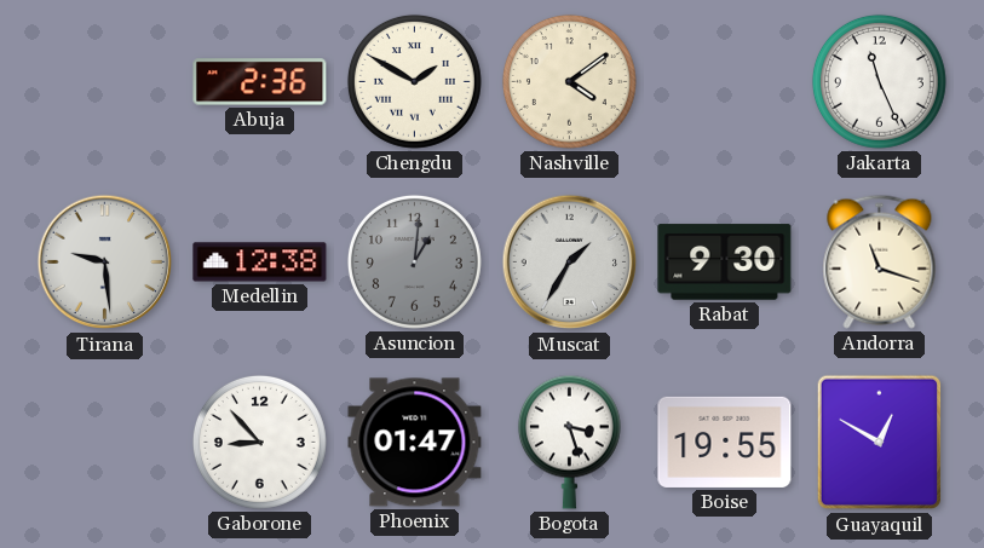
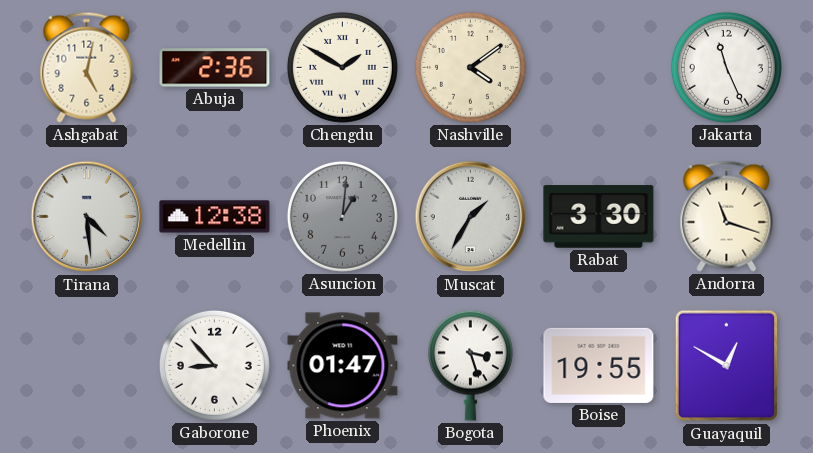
Ashgabat: none -> 5:02 (87, 67)
Tirana: 9:29 -> 4:29 (87, 217)
Rabat: 9:30 -> 3:30 (599, 217)
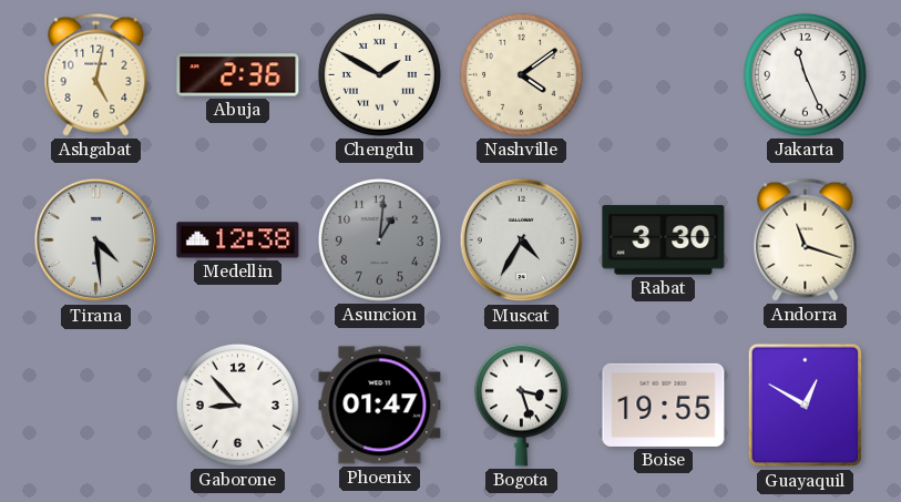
Muscat: 1:35 -> 4:35 (522, 240)
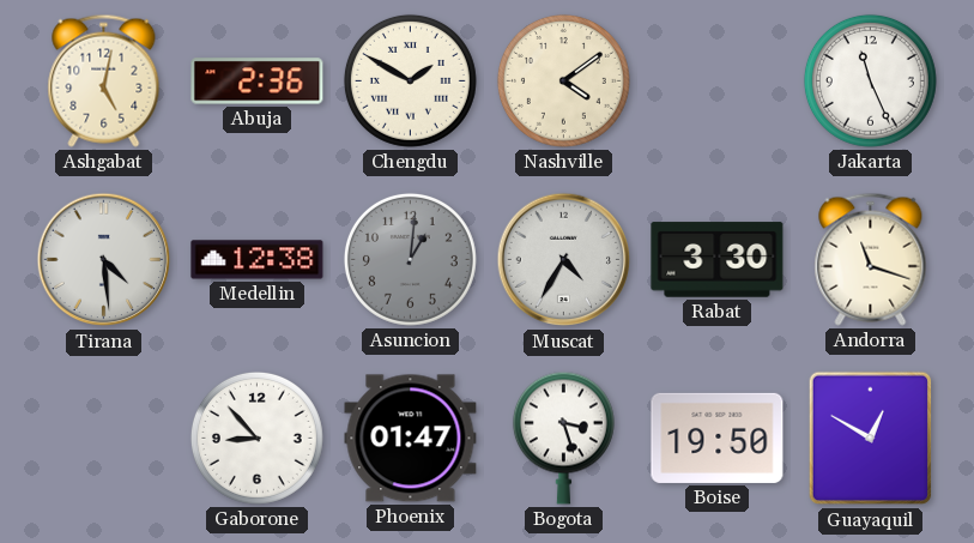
Boise: 19:55 -> 19:50 (718, 438)
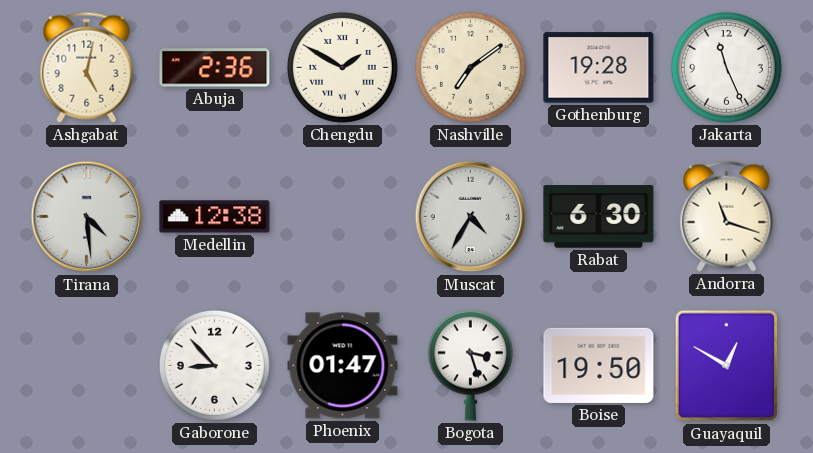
Nashville: 4:09 -> 7:09 (470, 67)
Gothenburg: none -> 19:28 (599, 68)
Asuncion: 1:01 -> none (410, 259)
Rabat: 3:30 -> 6:30 (599, 217)
